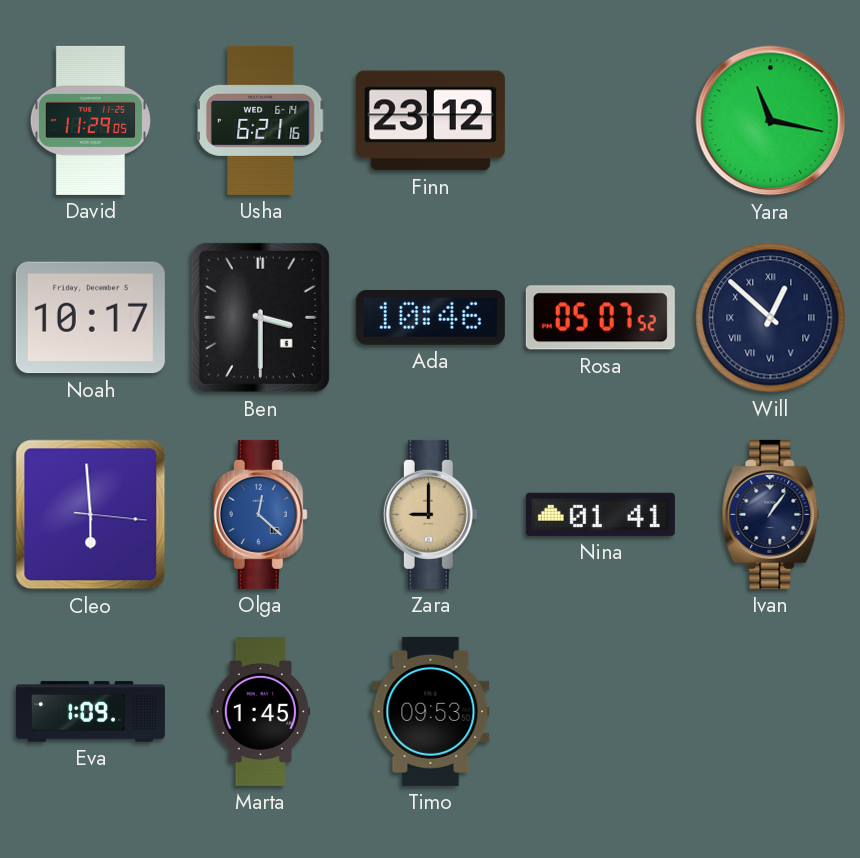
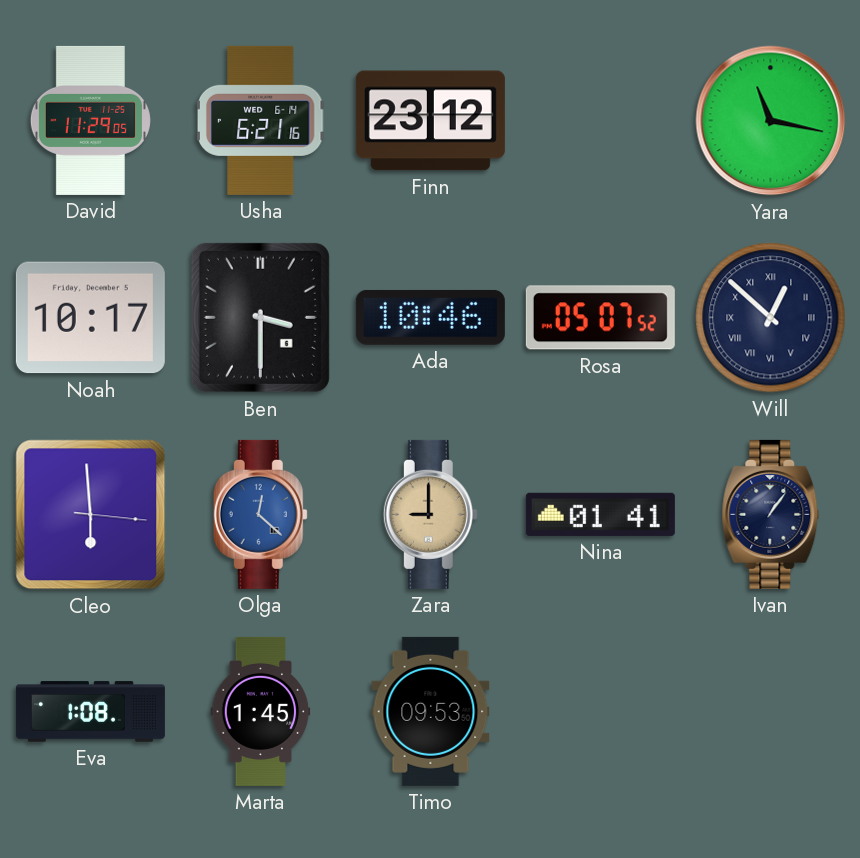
Eva: 1:09 -> 1:08 (90, 712)
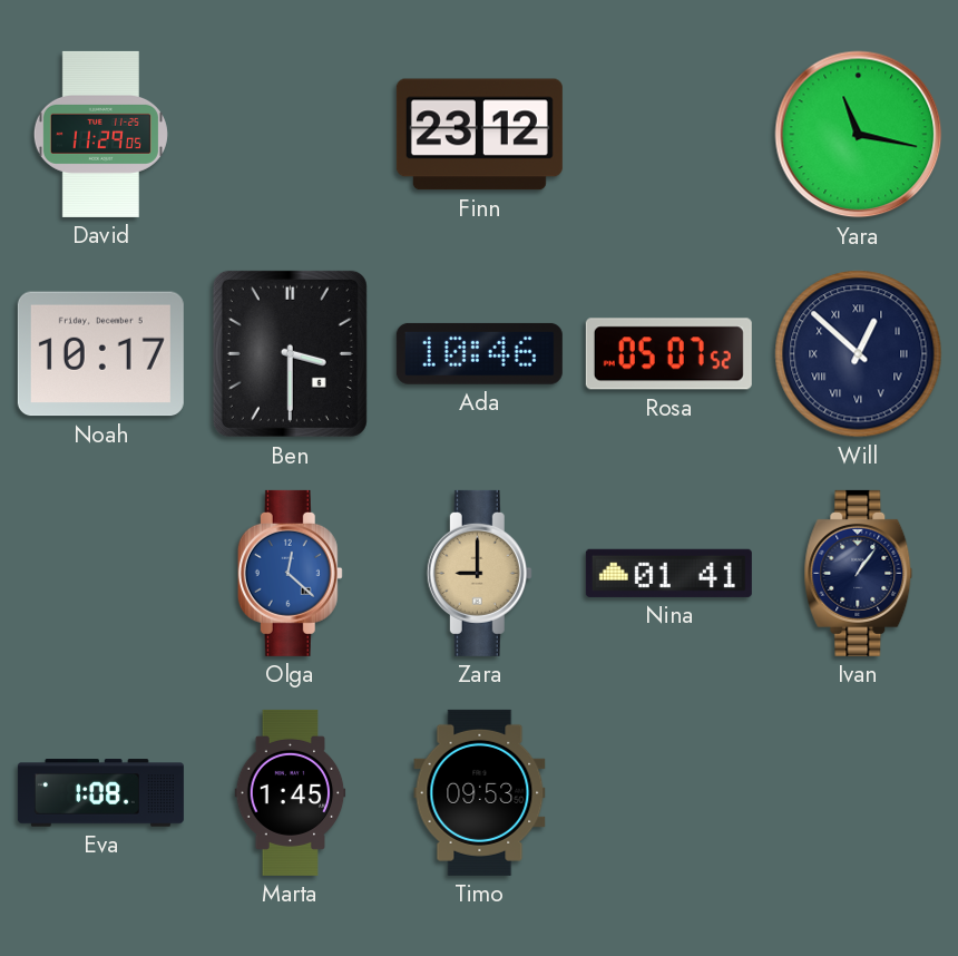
Usha: 6:21 -> none (261, 120)
Cleo: 5:59 -> none (91, 515)
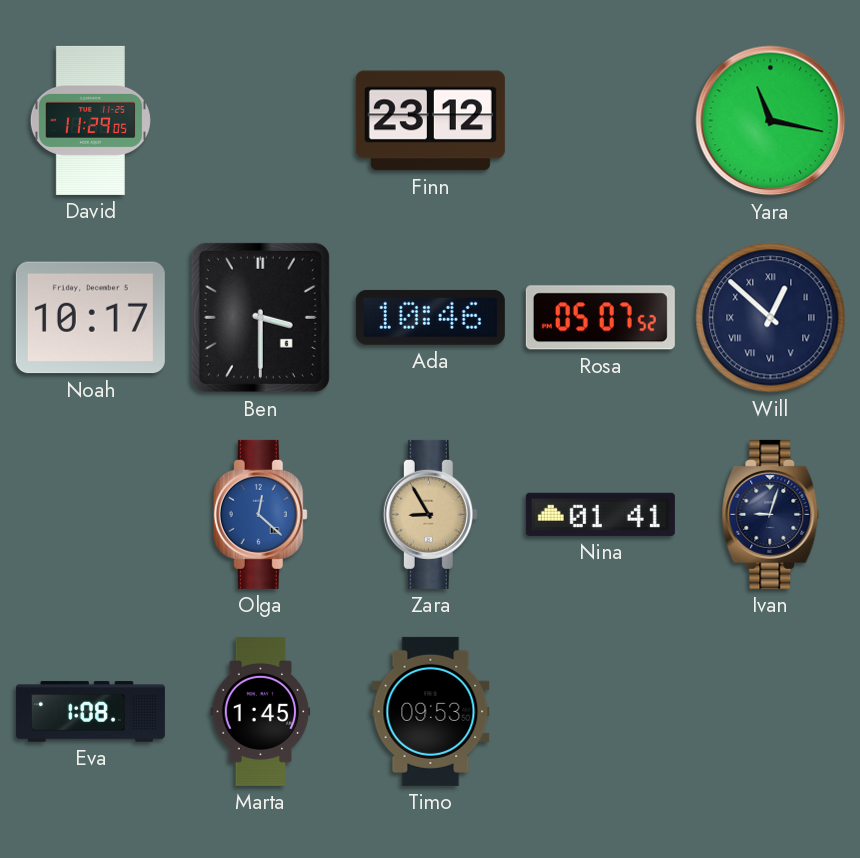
Zara: 9:00 -> 8:55 (430, 514)
Ivan: 1:06 -> 9:03 (771, 514)
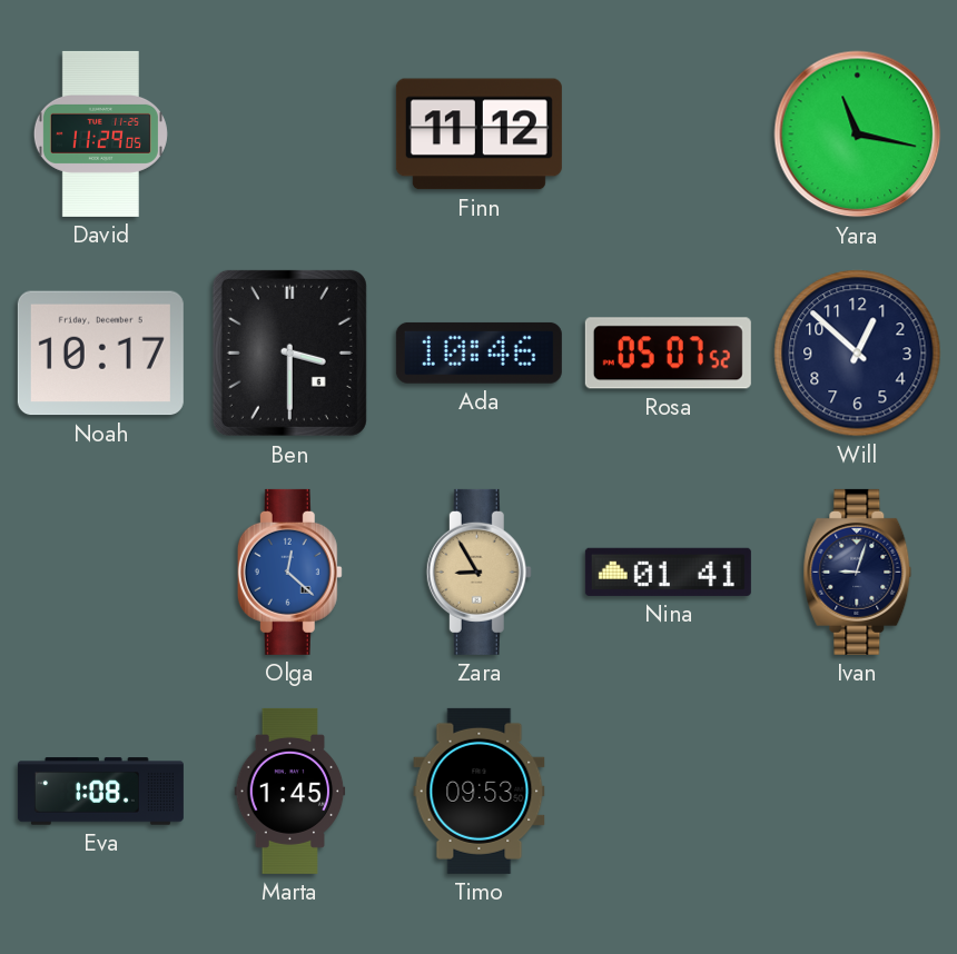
Finn: 23:12 -> 11:12 (478, 135)
Will numerals: Roman -> Arabic (858, 354)
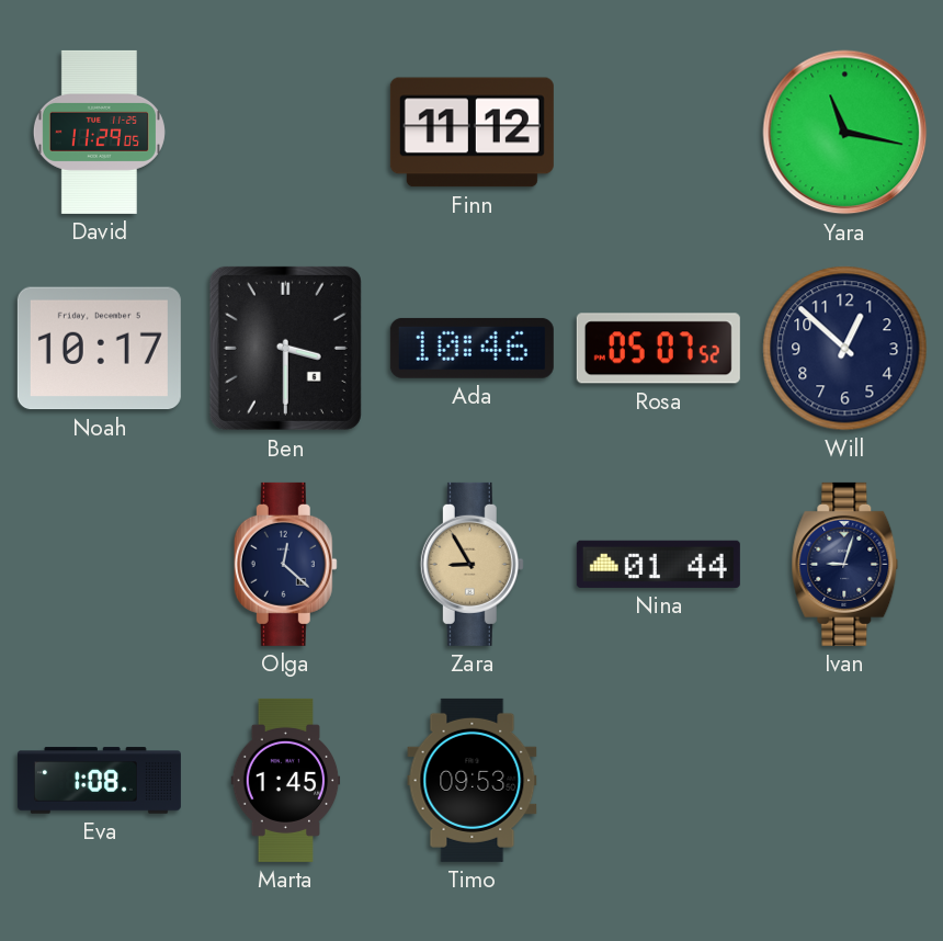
Olga dial: blue -> navy (285, 564)
Nina: 01:41 -> 01:44 (658, 564)
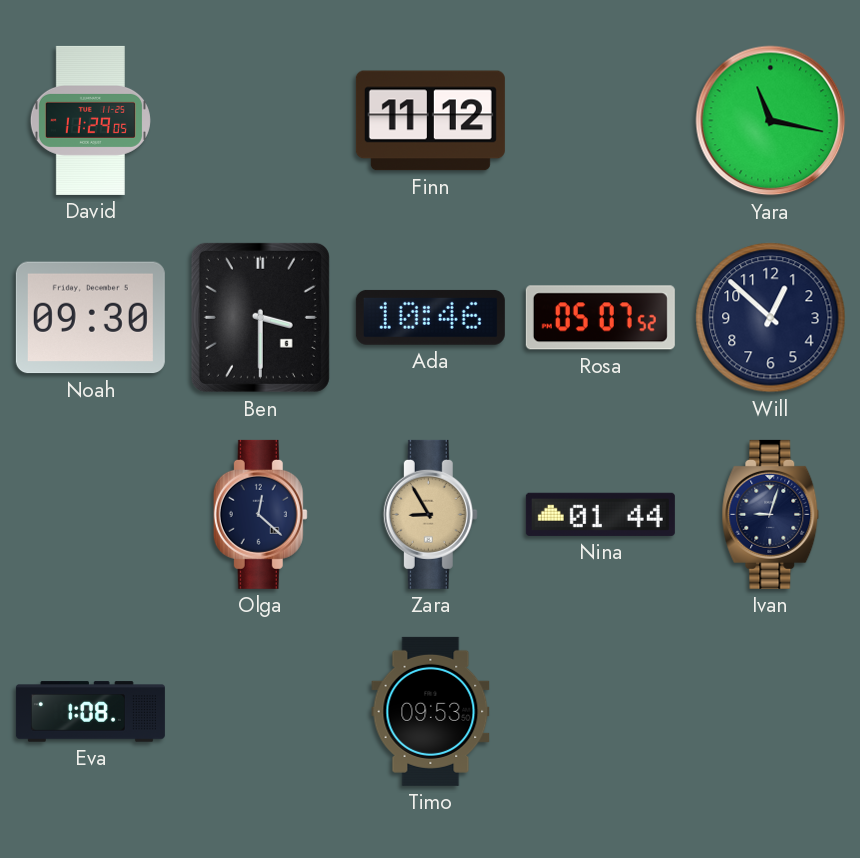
Noah: 10:17 -> 09:30 (90, 318)
Marta: 1:45 -> none (286, 780)
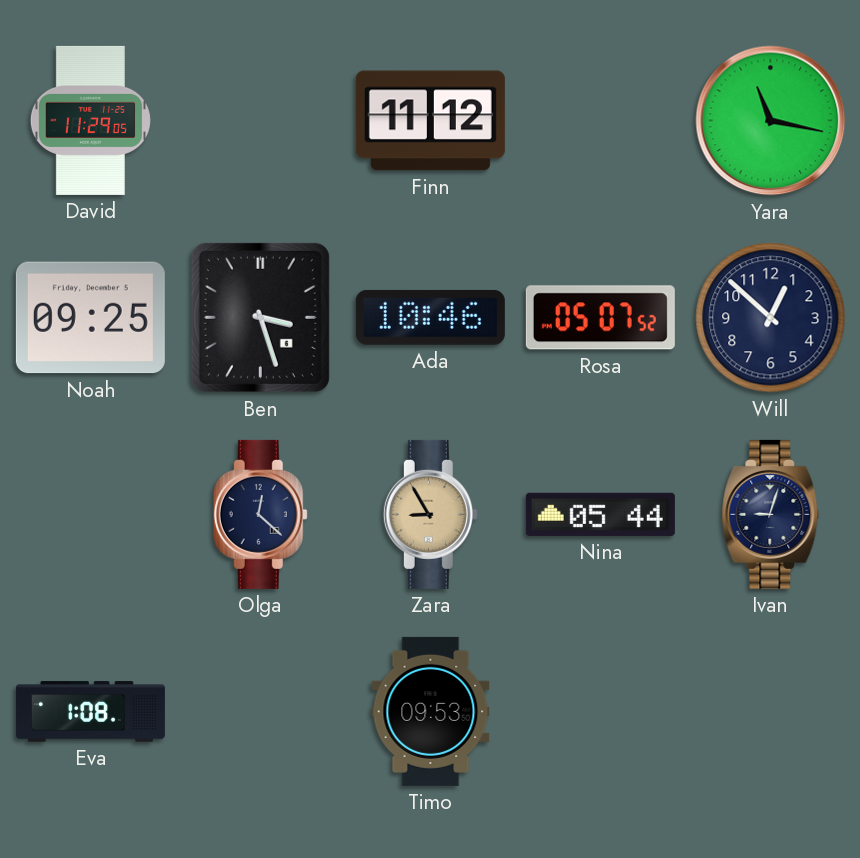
Noah: 09:30 -> 09:25 (90, 318)
Ben: 3:30 -> 3:27 (260, 317)
Nina: 01:44 -> 05:44 (600, 514)
